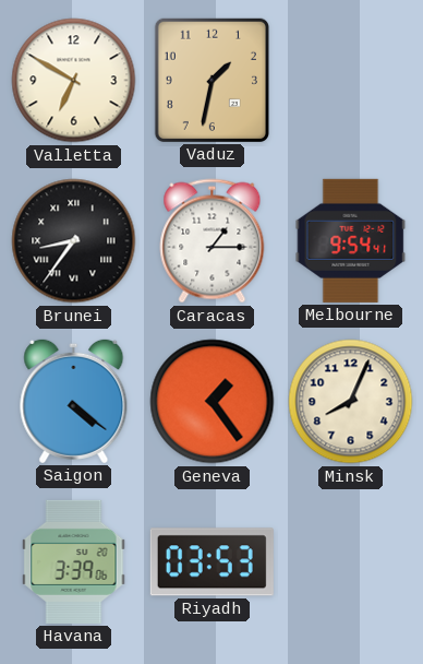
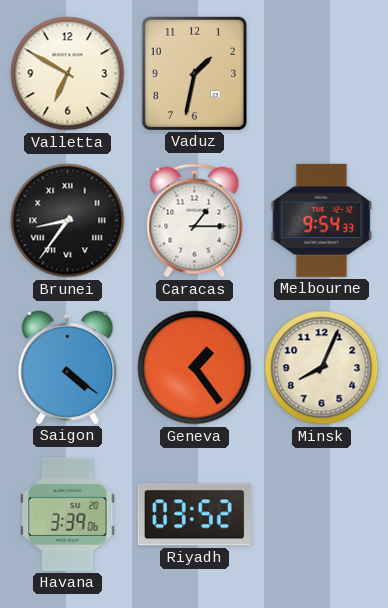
Melbourne: 9:54:41 -> 9:54:33 (322, 220)
Riyadh: 03:53 -> 03:52 (194, 515)
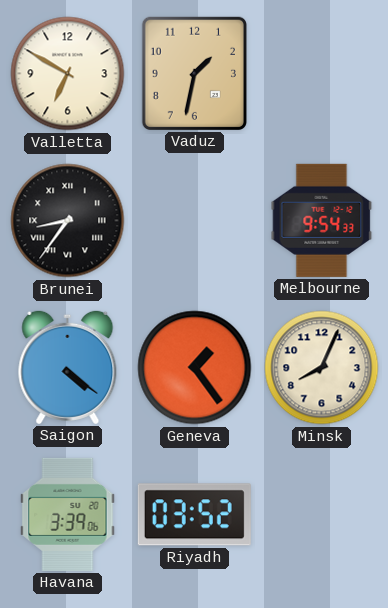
Caracas: 1:15 -> none (195, 221)
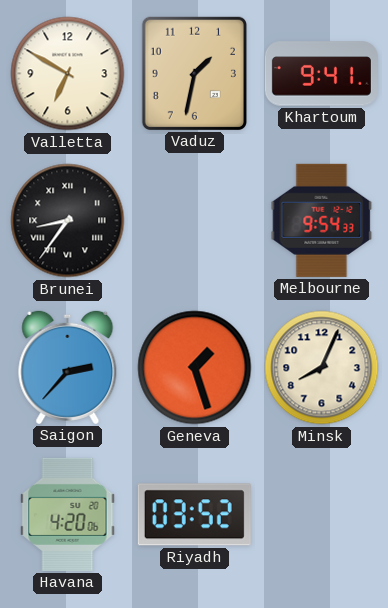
Khartoum: none -> 9:41 (321, 74)
Saigon: 4:21 -> 2:37 (68, 367)
Geneva: 1:24 -> 1:27 (195, 368)
Havana: 3:39 -> 4:20 (68, 514)
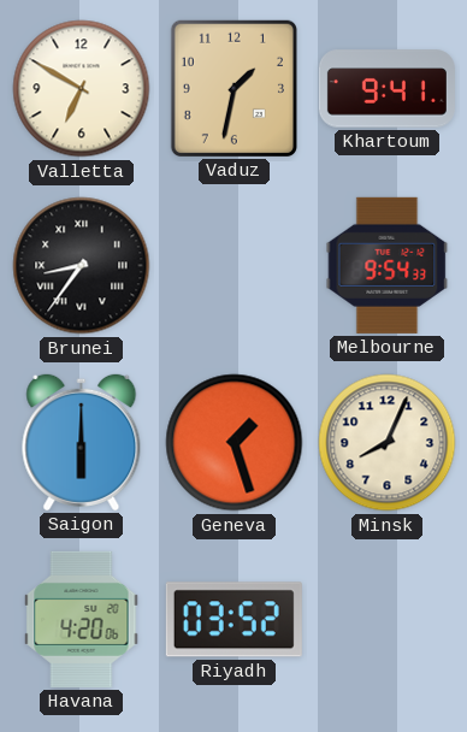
Saigon: 2:37 -> 6:00 (82, 442)
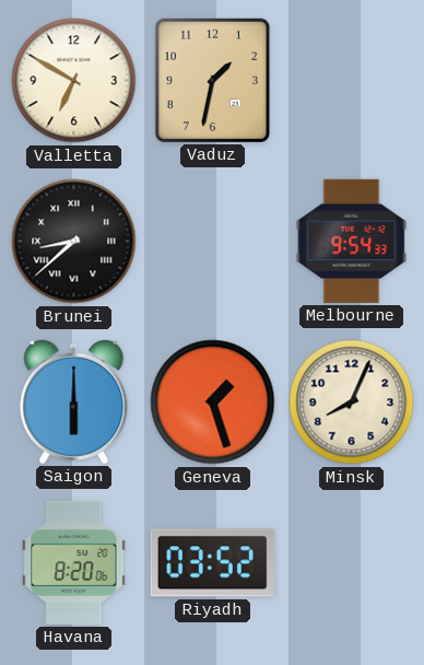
Khartoum: 9:41 -> none (386, 89)
Brunei: 8:36 -> 8:38 (74, 242)
Havana: 4:20 -> 8:20 (74, 562)
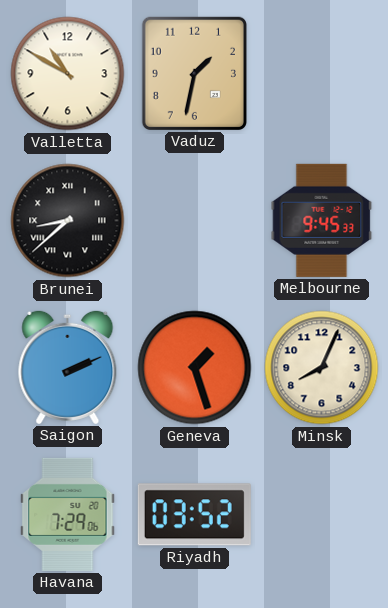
Valletta: 6:50 -> 10:50 (68, 74)
Melbourne: 9:54 -> 9:45 (322, 220)
Saigon: 6:00 -> 2:11 (68, 367)
Havana: 8:20 -> 7:29 (68, 514)
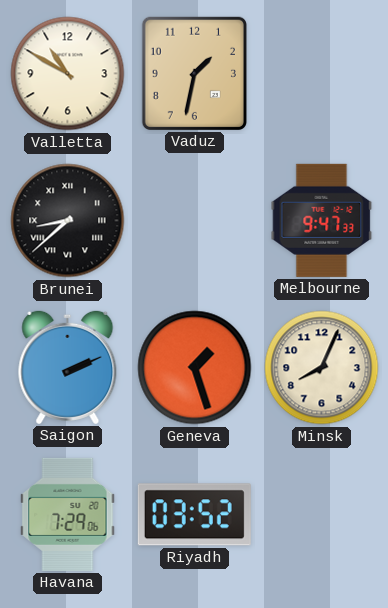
Melbourne: 9:45 -> 9:47 (322, 220)
